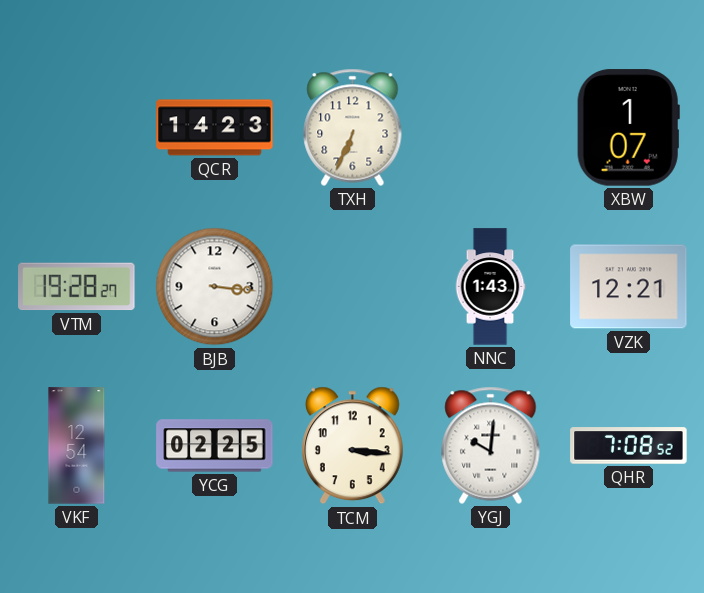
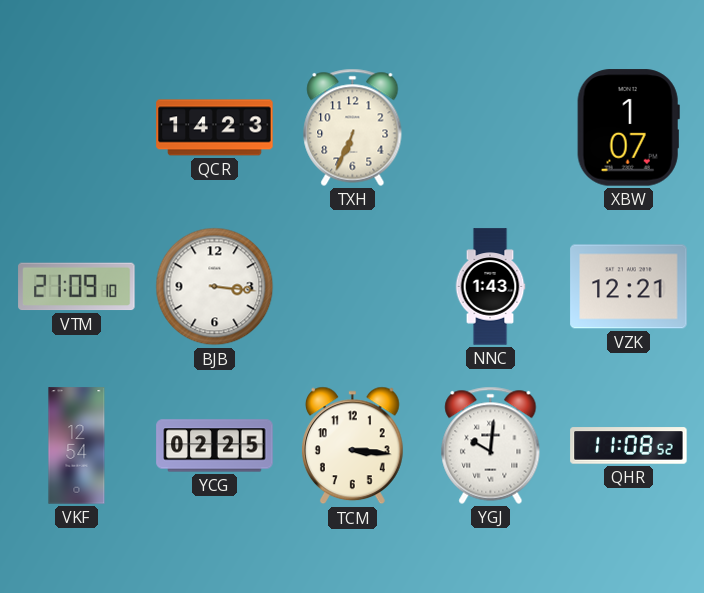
VTM: 19:28 -> 21:09 (77, 287)
QHR: 7:08 -> 11:08 (629, 446)
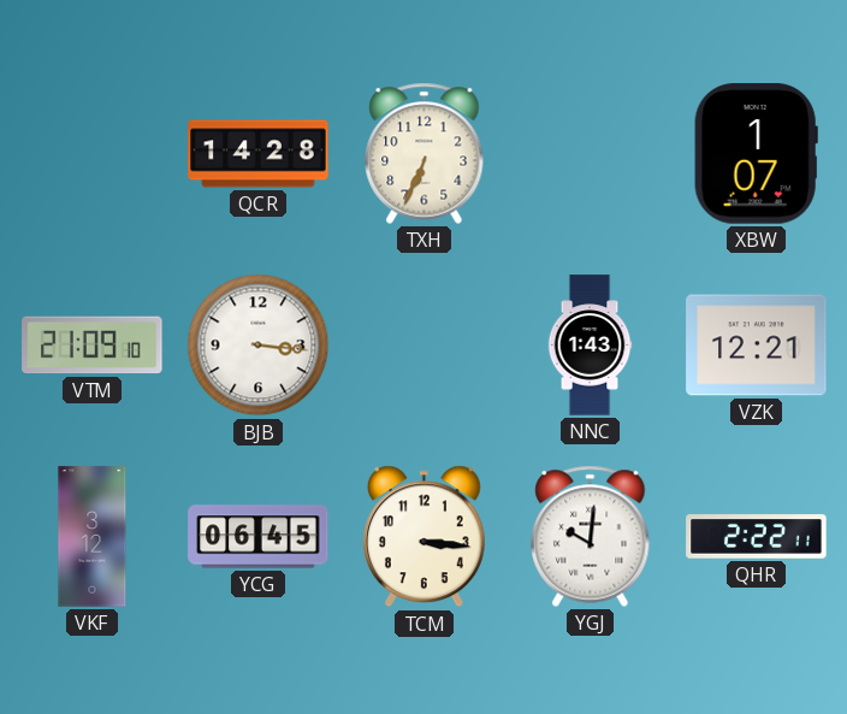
QCR: 14:23 -> 14:28 (259, 154)
VKF: 12:54 -> 3:12 (93, 537)
YCG: 02:25 -> 06:45 (259, 537)
QHR: 11:08 -> 2:22 (757, 537)
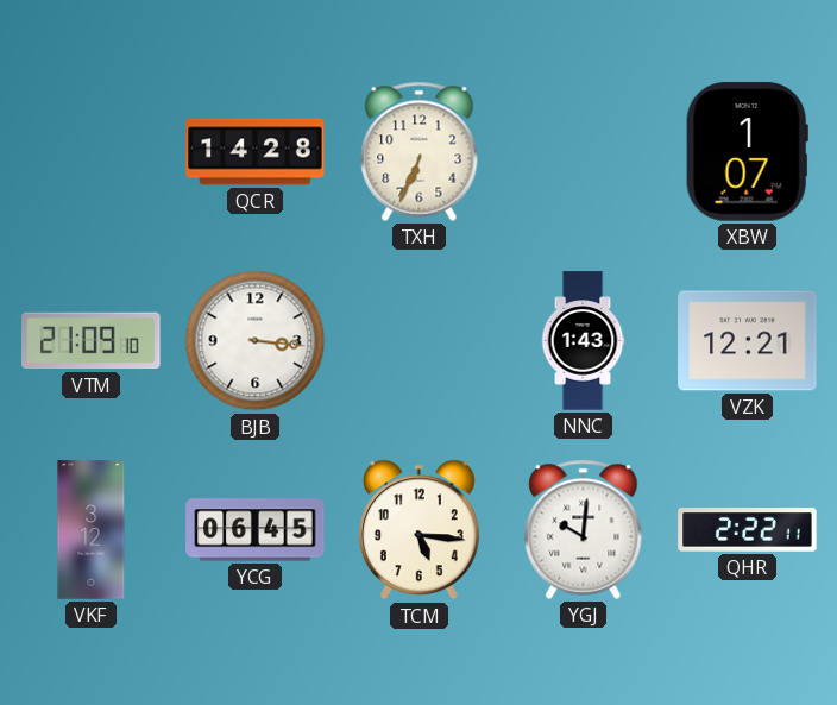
TCM: 3:16 -> 5:16 (418, 530)
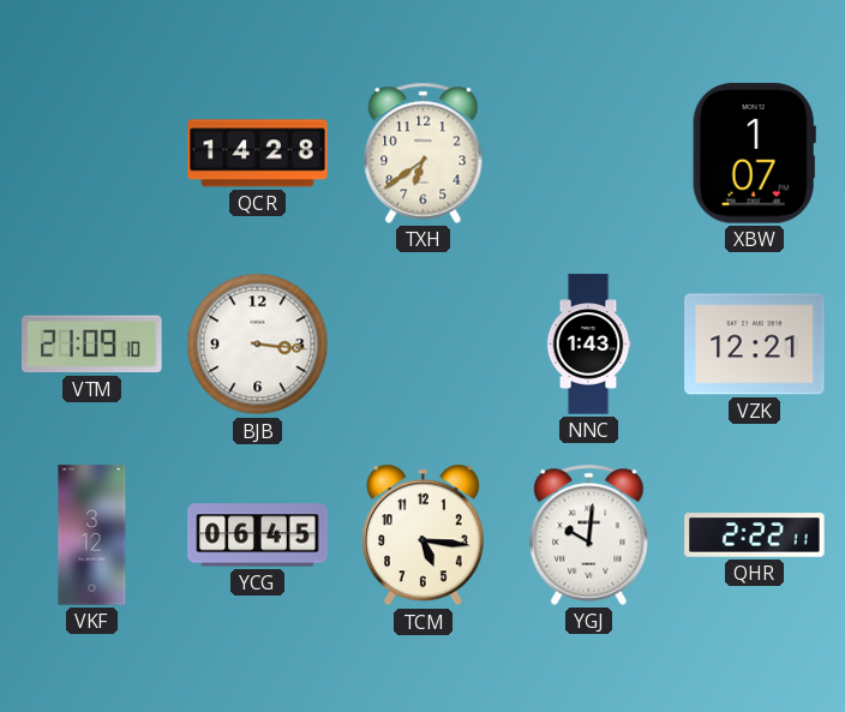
TXH: 6:34 -> 6:39 (424, 152)
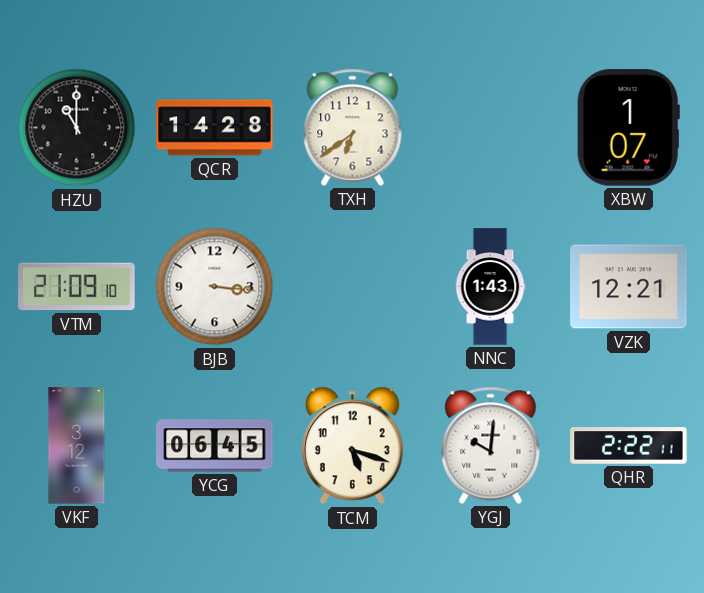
HZU: none -> 11:00 (77, 128)
TCM: 5:16 -> 5:18 (352, 446)
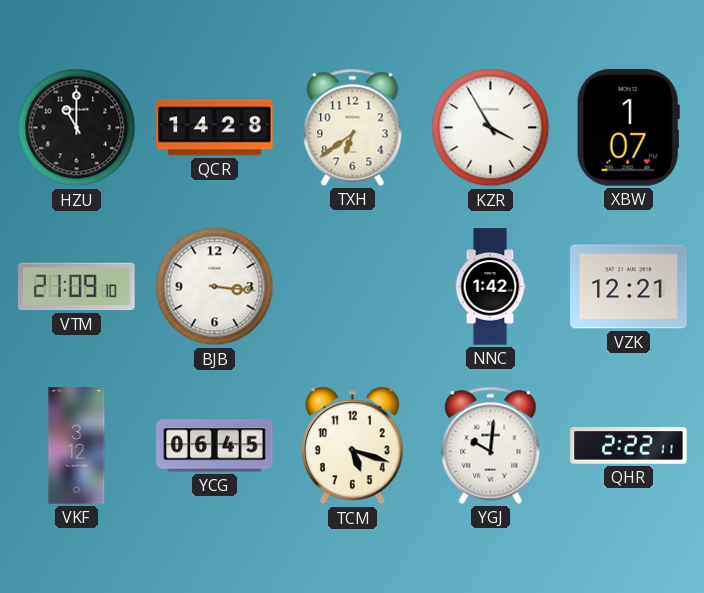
KZR: none -> 3:55 (491, 128)
NNC: 1:43 -> 1:42 (490, 287)
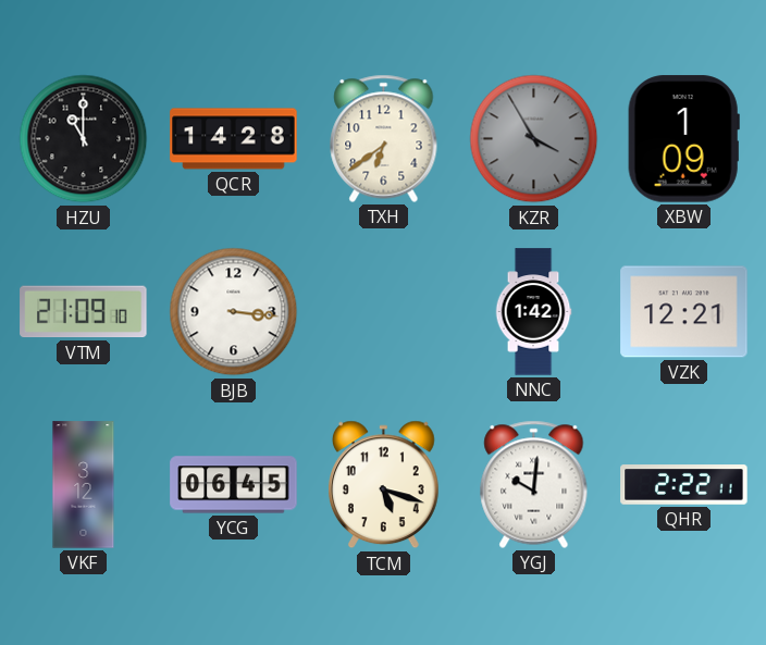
KZR dial: white -> grey (534, 139)
XBW: 1:07 -> 1:09 (683, 139)
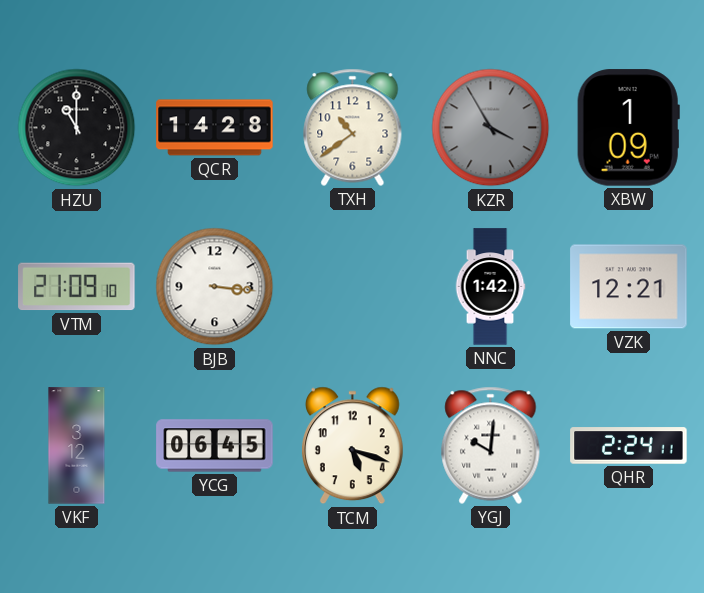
TXH: 6:39 -> 10:39 (353, 127)
QHR: 2:22 -> 2:24 (629, 446)
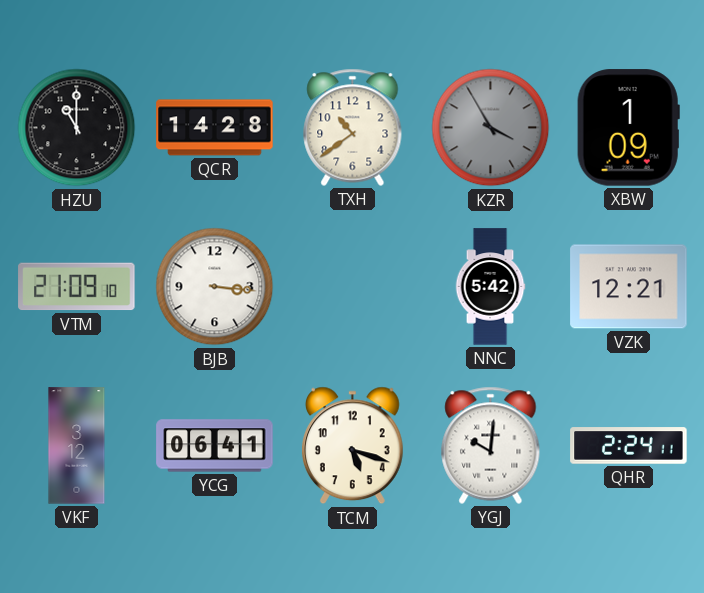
NNC: 1:42 -> 5:42 (490, 287)
YCG: 06:45 -> 06:41 (215, 446)
